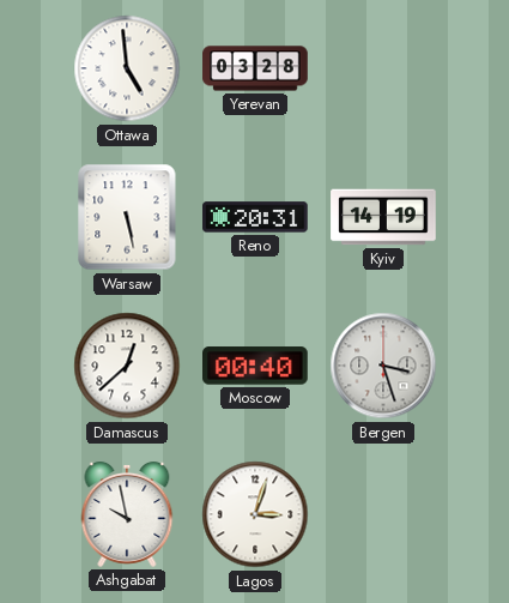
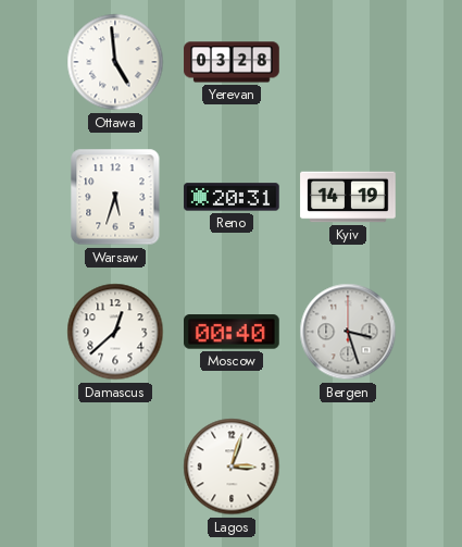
Warsaw: 5:28 -> 5:33 (115, 197)
Ashgabat: 9:58 -> none (127, 514)
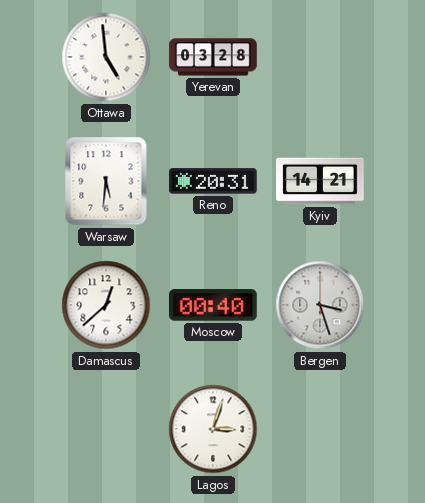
Warsaw: 5:33 -> 5:31 (106, 181)
Kyiv: 14:19 -> 14:21 (320, 181)
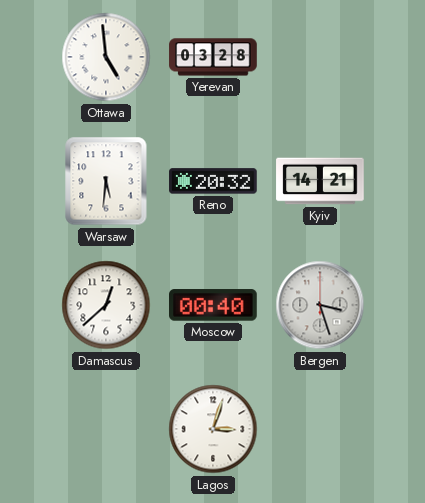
Reno: 20:31 -> 20:32 (213, 181)
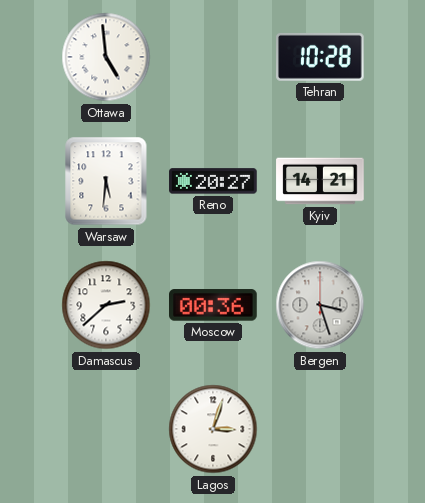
Yerevan: 03:28 -> none (213, 57)
Tehran: none -> 10:28 (320, 57)
Reno: 20:32 -> 20:27 (213, 181)
Damascus: 12:38 -> 2:38 (106, 305)
Moscow: 00:40 -> 00:36 (214, 305)
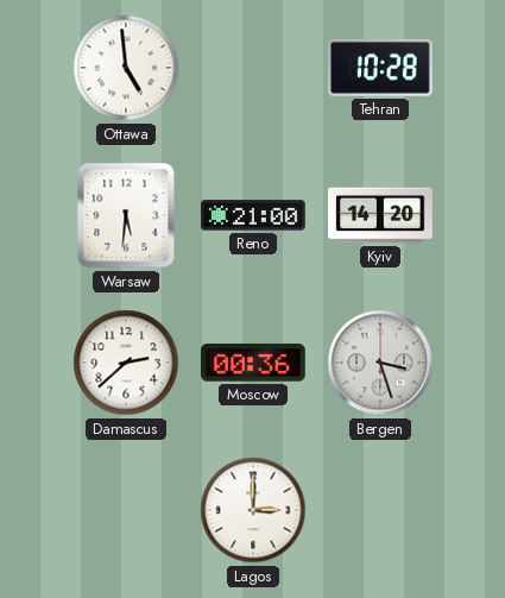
Reno: 20:27 -> 21:00 (253, 215)
Kyiv: 14:21 -> 14:20 (380, 215)
Lagos: 3:03 -> 3:00 (253, 510)
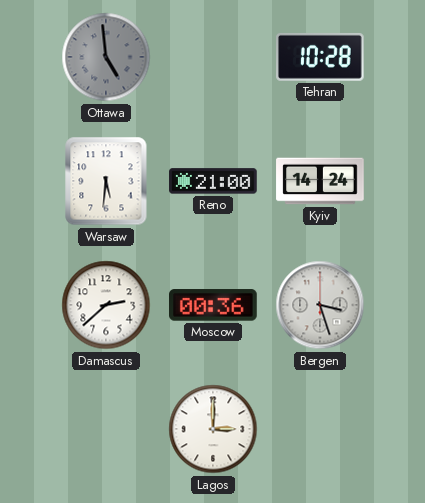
Ottawa dial: white -> grey (106, 57)
Kyiv: 14:20 -> 14:24 (320, 181)
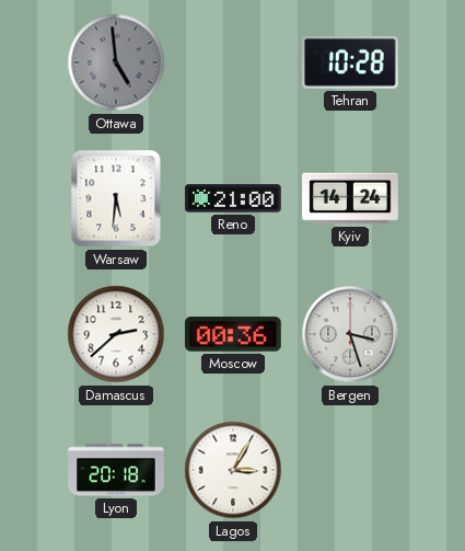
Lyon: none -> 20:18 (116, 470)
Lagos: 3:00 -> 3:05 (233, 470)
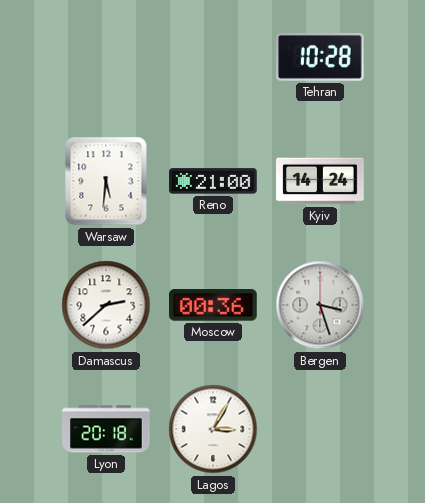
Ottawa: 4:59 -> none (116, 62)
